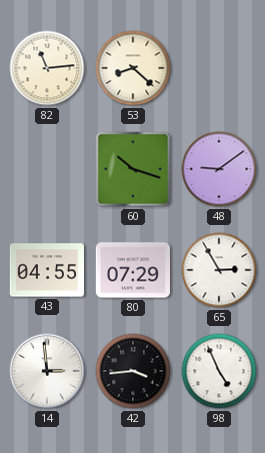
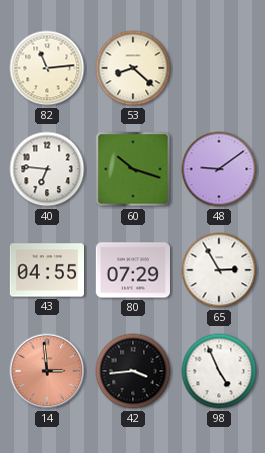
40: none -> 6:46 (47, 169)
14 dial: white -> salmon (47, 371)
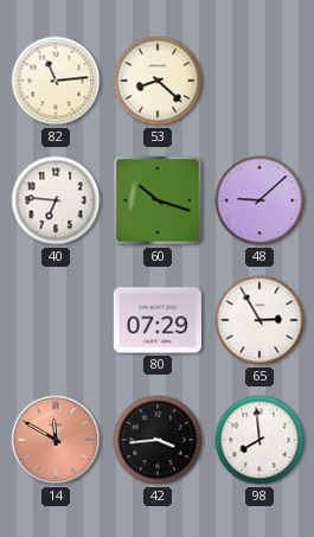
48: 9:09 -> 9:08 (259, 200)
43: 04:55 -> none (46, 270)
14: 2:59 -> 11:50 (56, 440)
98: 4:56 -> 7:59 (259, 440)
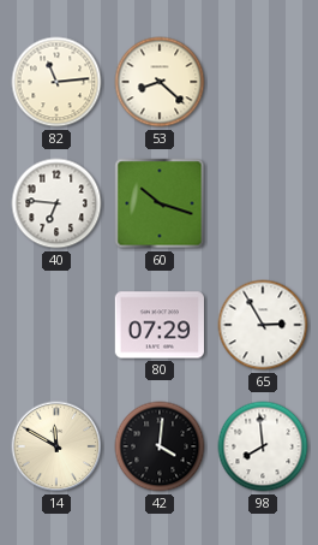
48: 9:08 -> none (259, 200)
14 dial: salmon -> cream (56, 446)
42: 3:44 -> 4:01 (160, 446)
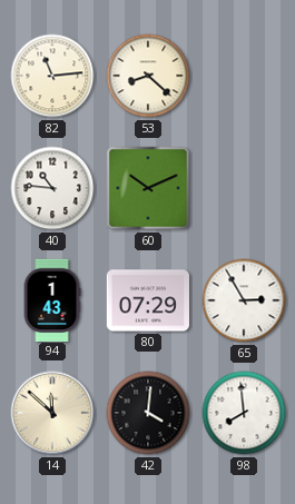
40: 6:46 -> 10:46 (52, 188)
60: 10:18 -> 10:11 (148, 188)
94: none -> 1:43 (52, 299)
14: 11:50 -> 11:52 (52, 413)
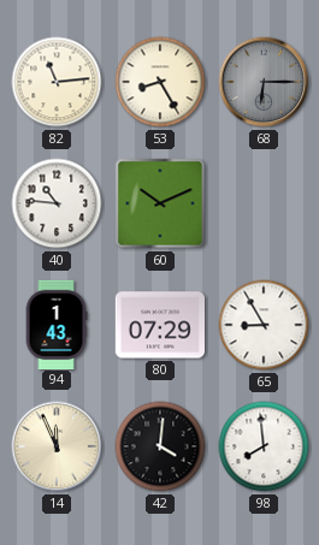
53: 8:22 -> 8:25 (160, 82)
68: none -> 6:15 (264, 82)
65: 2:55 -> 8:55 (264, 325)
14: 11:52 -> 11:56 (57, 446)
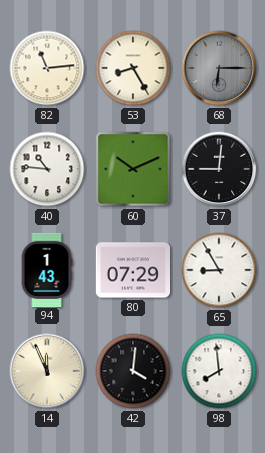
37: none -> 9:01 (219, 169)
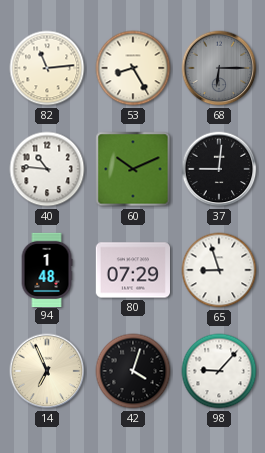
94: 1:43 -> 1:48 (47, 269)
65: 8:55 -> 8:57 (219, 270)
14: 11:56 -> 6:56 (47, 371)
42: 4:01 -> 4:03 (133, 371)
98: 7:59 -> 9:07 (219, 371)
